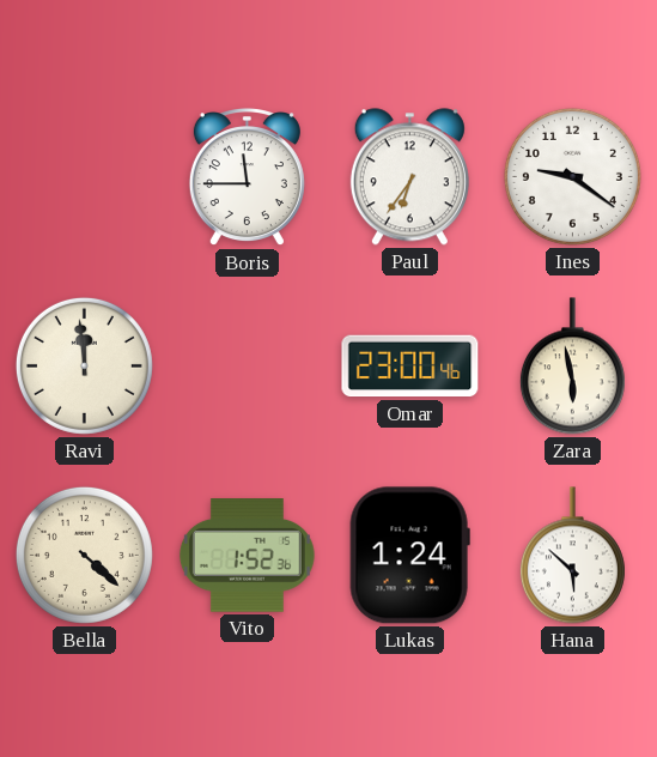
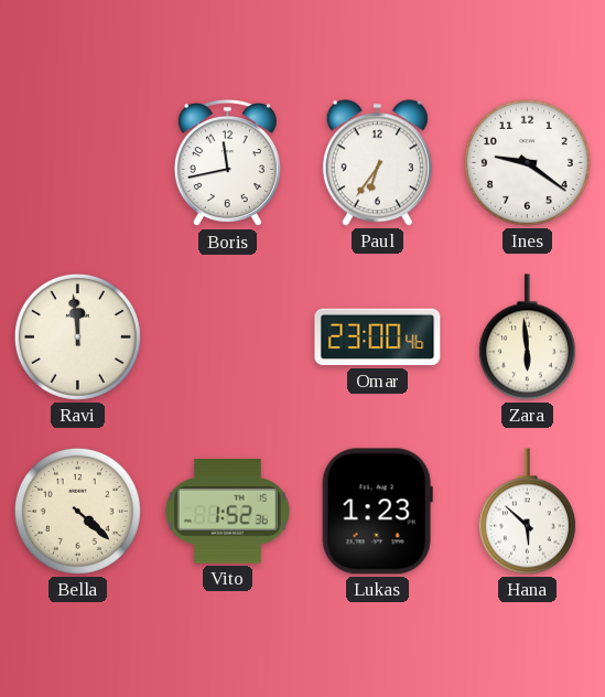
Boris: 11:45 -> 11:43 (227, 164)
Zara: 5:58 -> 5:59 (527, 337)
Lukas: 1:24 -> 1:23 (377, 512)
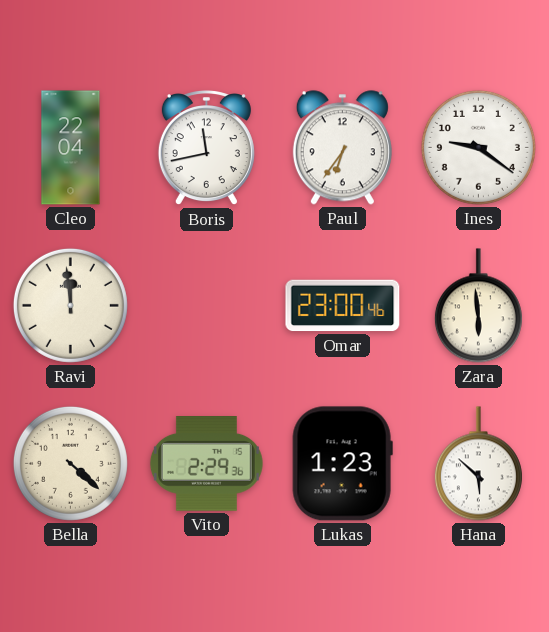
Cleo: none -> 22:04 (71, 148)
Vito: 1:52 -> 2:29 (206, 464)
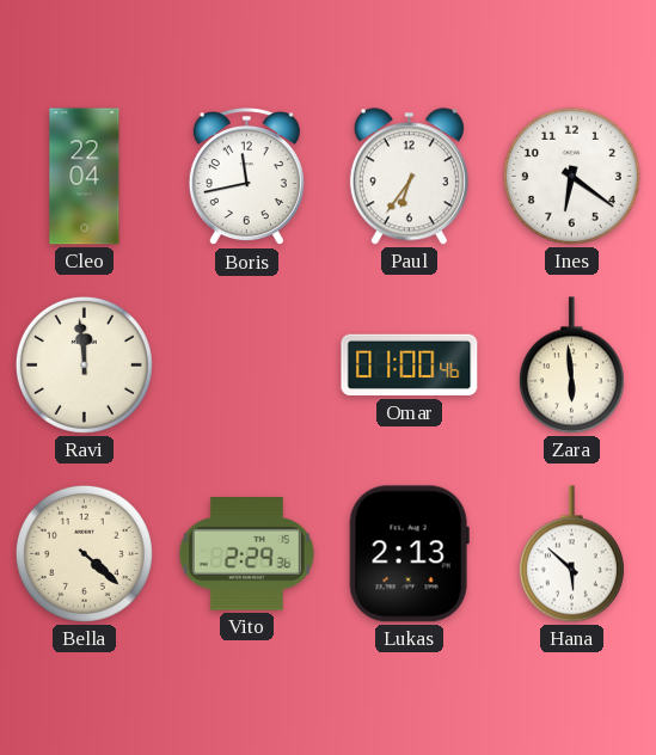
Ines: 9:21 -> 6:21 (571, 176)
Omar: 23:00 -> 01:00 (410, 366)
Lukas: 1:23 -> 2:13 (409, 554)
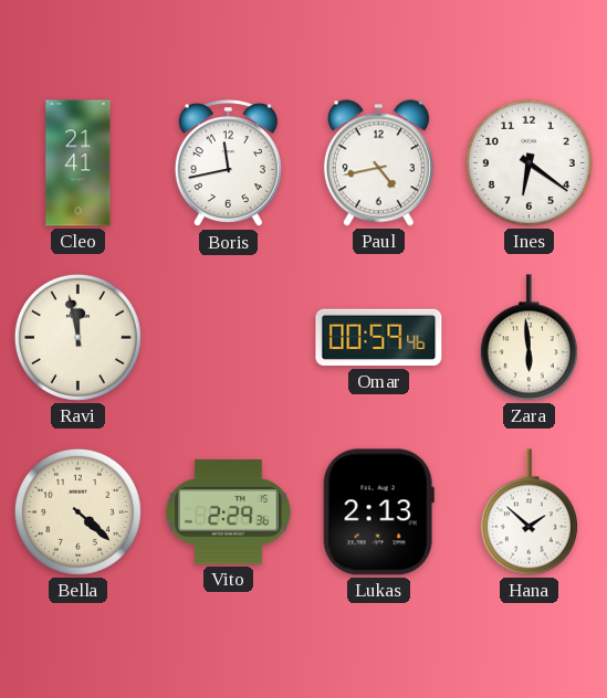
Cleo: 22:04 -> 21:41 (79, 163)
Paul: 6:36 -> 4:43 (378, 163)
Ravi: 11:59 -> 11:58 (77, 337)
Omar: 01:00 -> 00:59 (379, 338)
Hana: 5:52 -> 1:52 (528, 512)
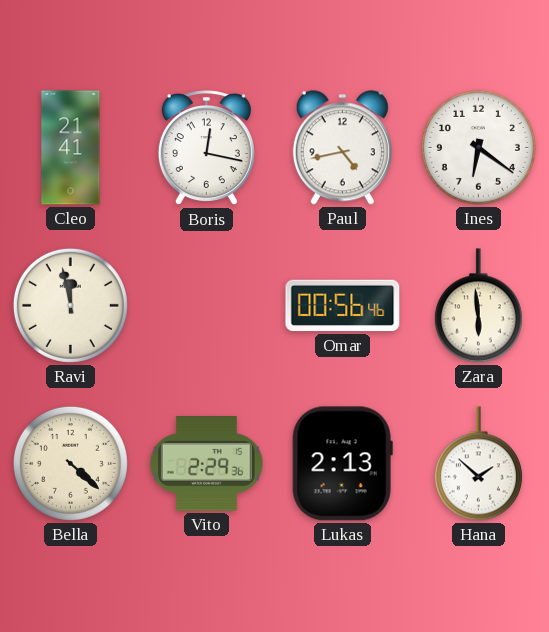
Boris: 11:43 -> 12:17 (206, 149)
Omar: 00:59 -> 00:56 (343, 306)
